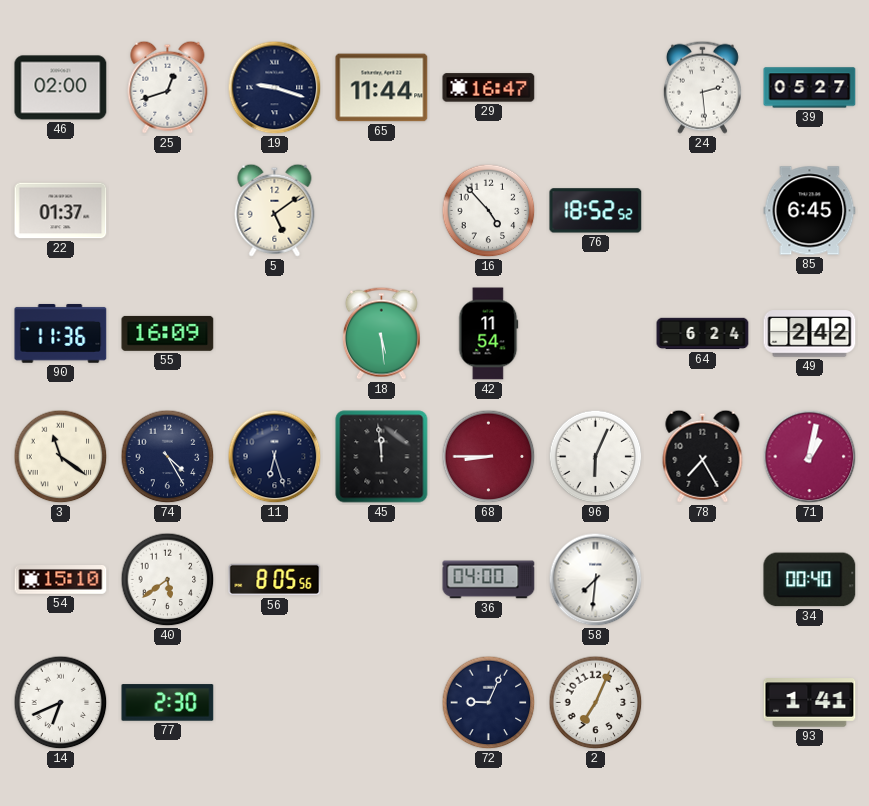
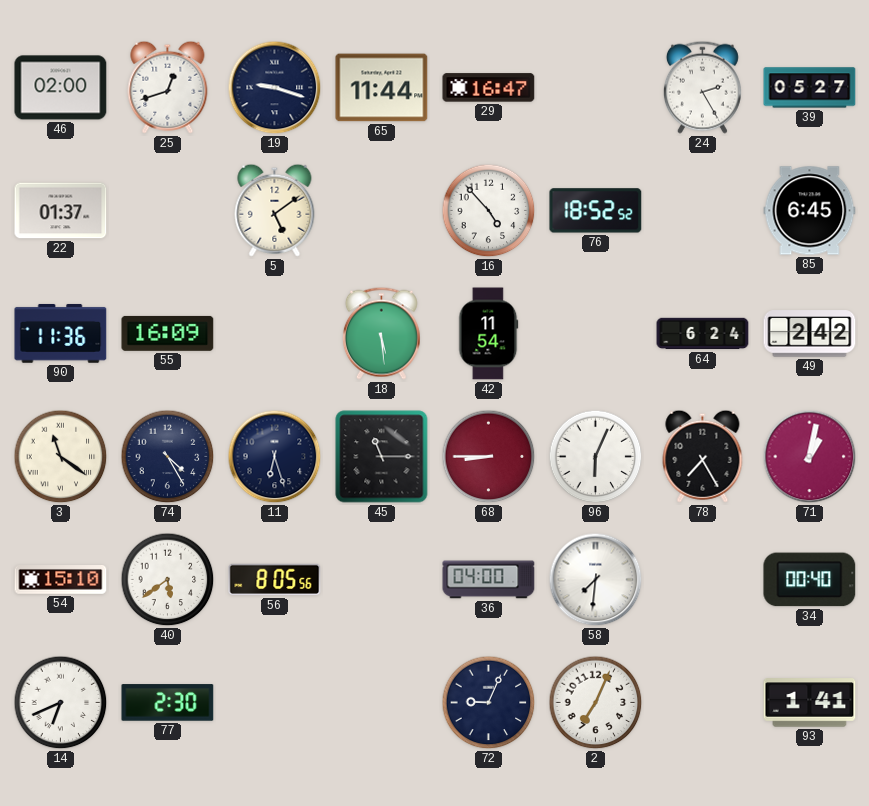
24: 2:29 -> 2:25 (702, 87)
45: 11:59 -> 11:15 (382, 457)
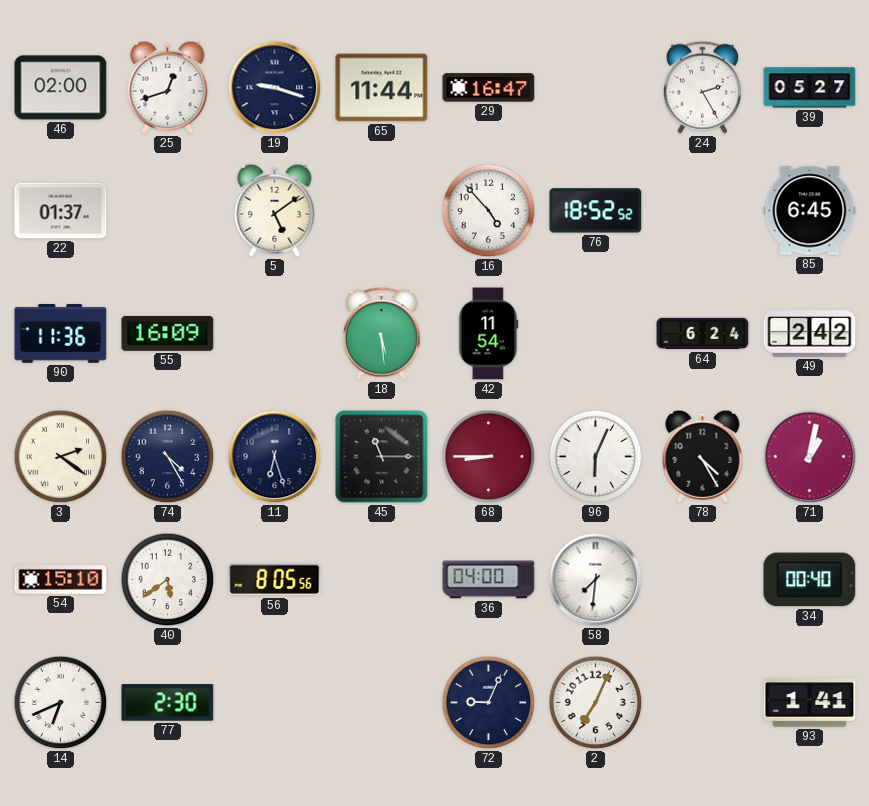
3: 11:21 -> 2:21 (61, 457)
78: 7:25 -> 4:25 (703, 456)
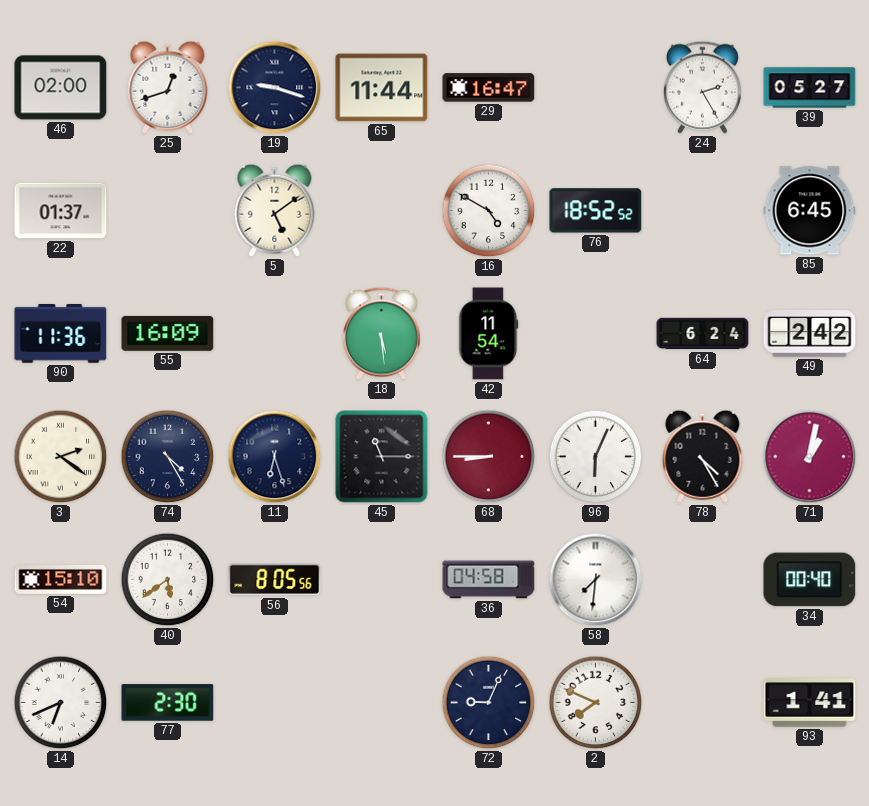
16: 4:53 -> 4:50 (489, 211)
36: 04:00 -> 04:58 (489, 580)
2: 7:04 -> 7:49 (596, 703)
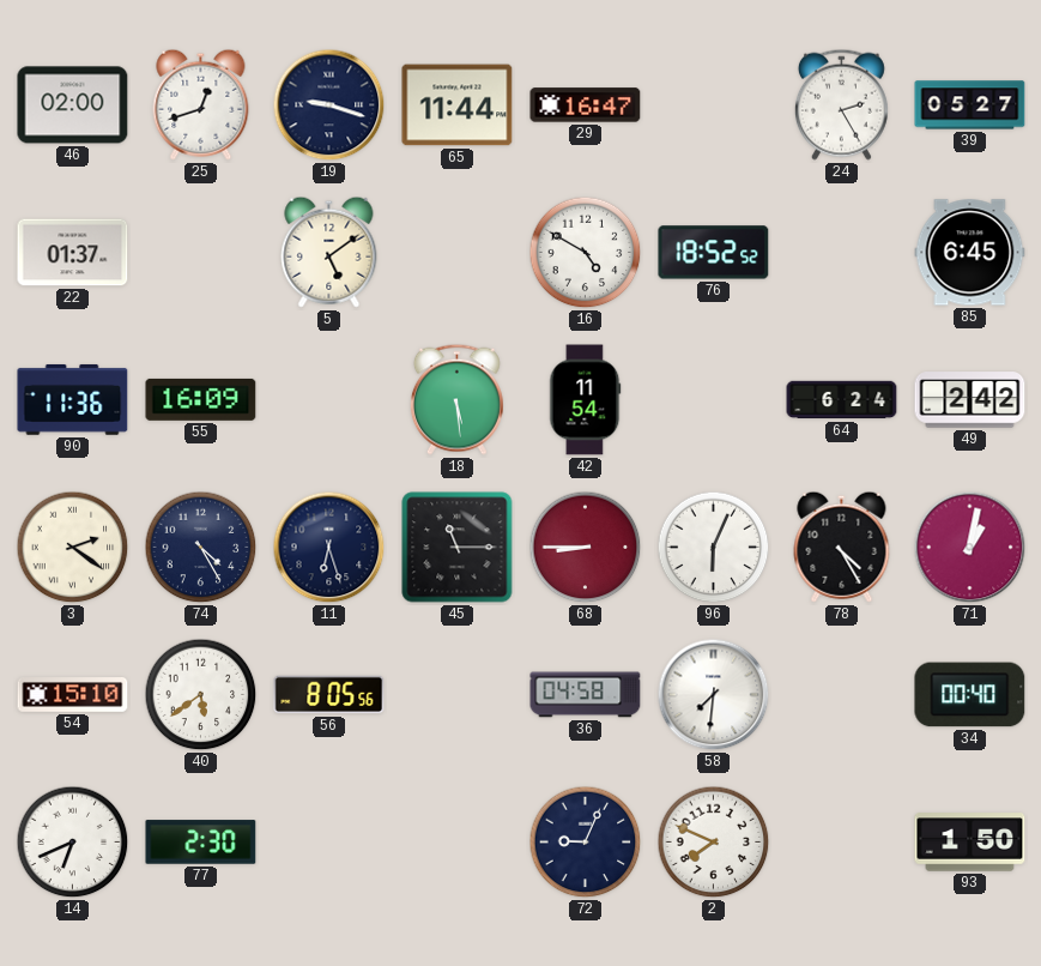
93: 1:41 -> 1:50 (970, 843)
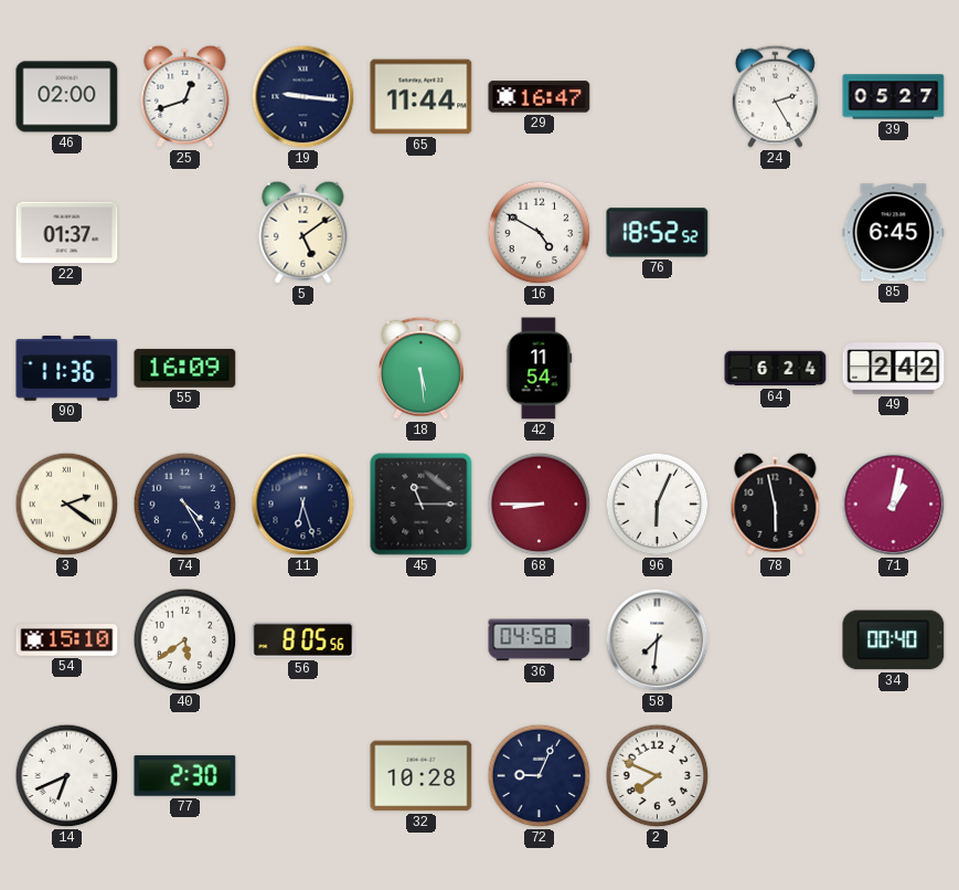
19: 9:18 -> 9:16 (303, 97)
78: 4:25 -> 5:58 (776, 504)
32: none -> 10:28 (422, 776)
93: 1:50 -> none (970, 843)
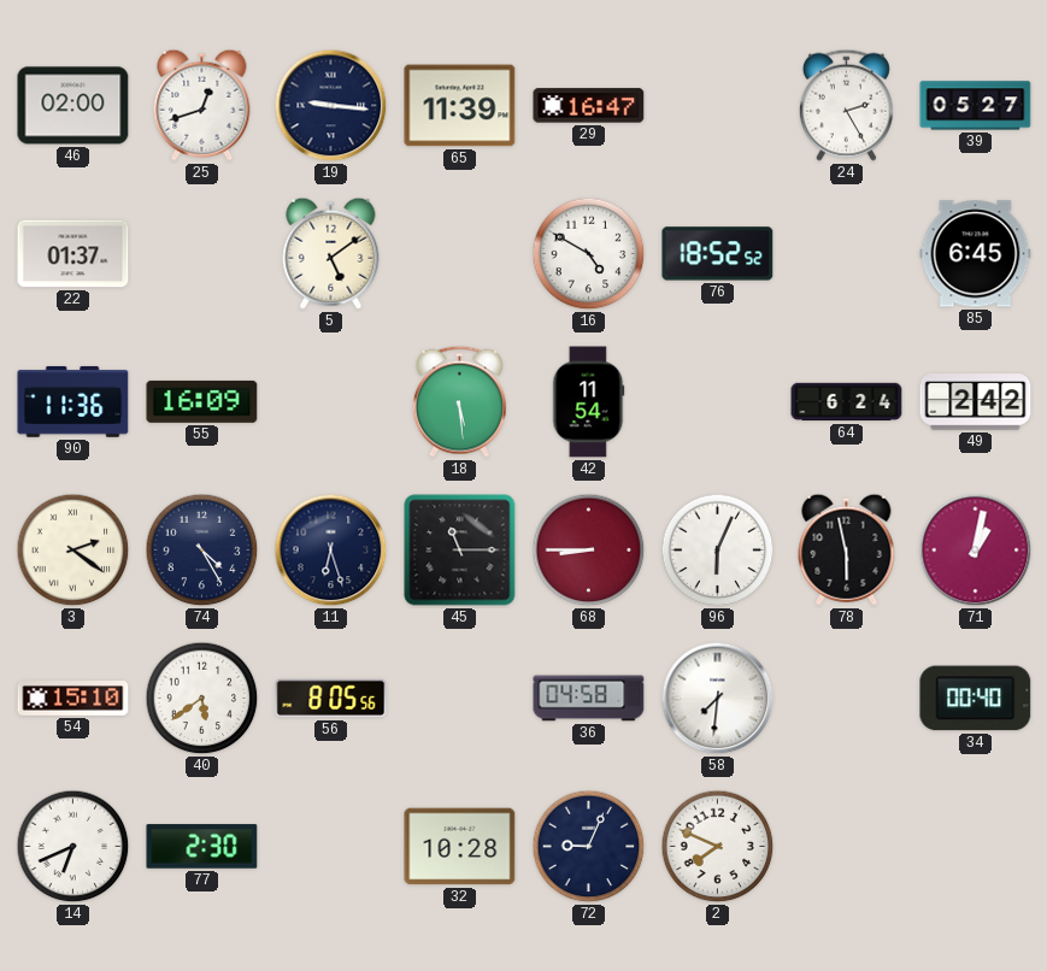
65: 11:44 -> 11:39 (460, 106)
